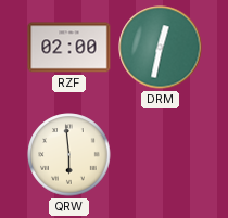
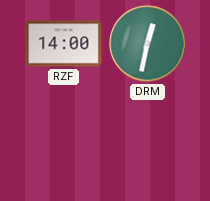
RZF: 02:00 -> 14:00 (64, 44)
QRW: 5:59 -> none (69, 155)
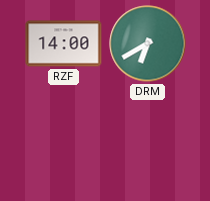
DRM: 12:32 -> 6:40 (148, 44)
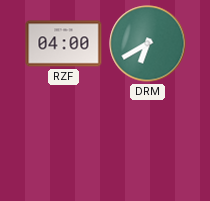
RZF: 14:00 -> 04:00 (64, 44)
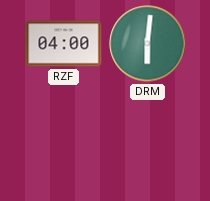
DRM: 6:40 -> 6:01 (148, 44)
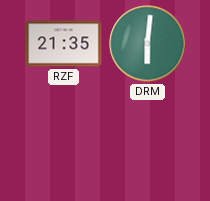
RZF: 04:00 -> 21:35 (64, 44)
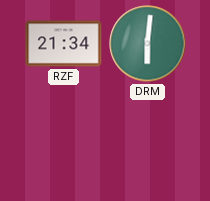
RZF: 21:35 -> 21:34 (64, 44)
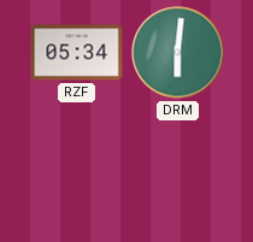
RZF: 21:34 -> 05:34 (77, 53)
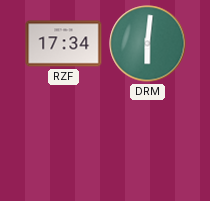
RZF: 05:34 -> 17:34 (64, 44)
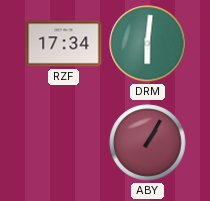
ABY: none -> 1:05 (148, 143)
